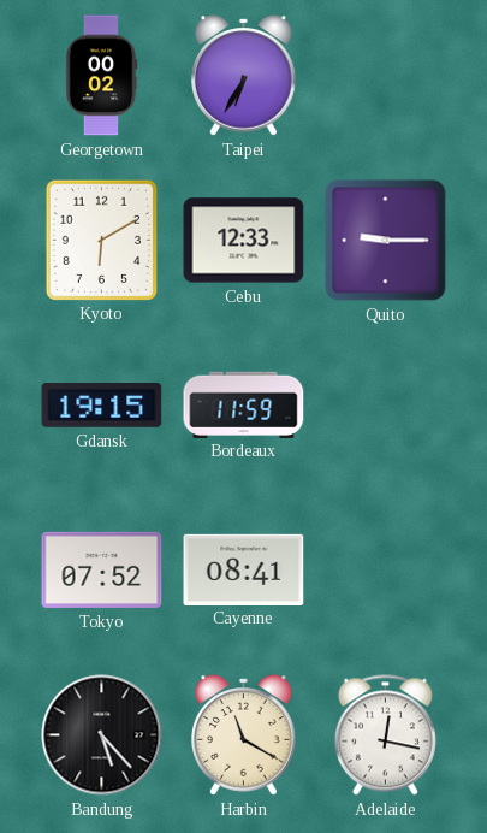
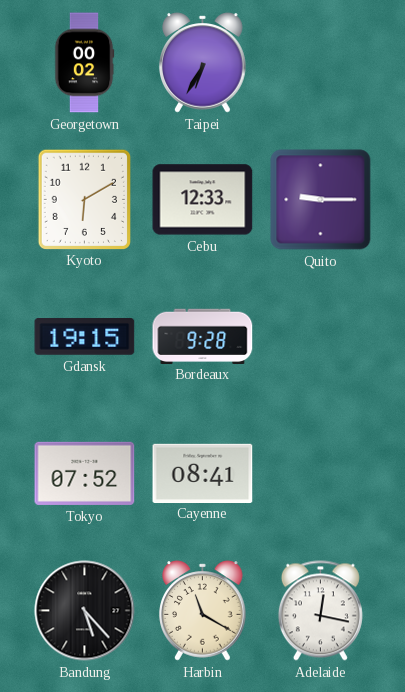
Bordeaux: 11:59 -> 9:28 (203, 336)
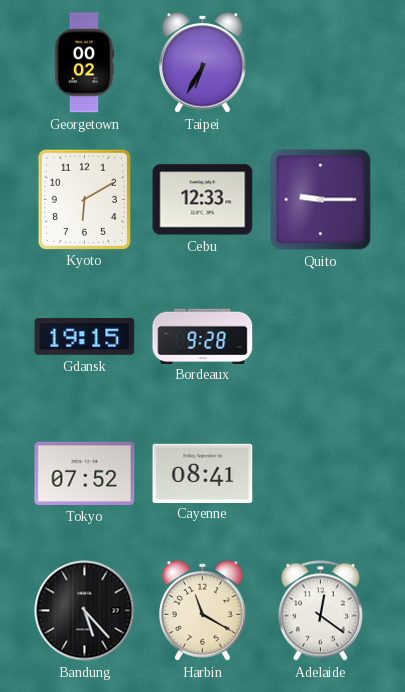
Adelaide: 12:17 -> 12:21 (320, 611)
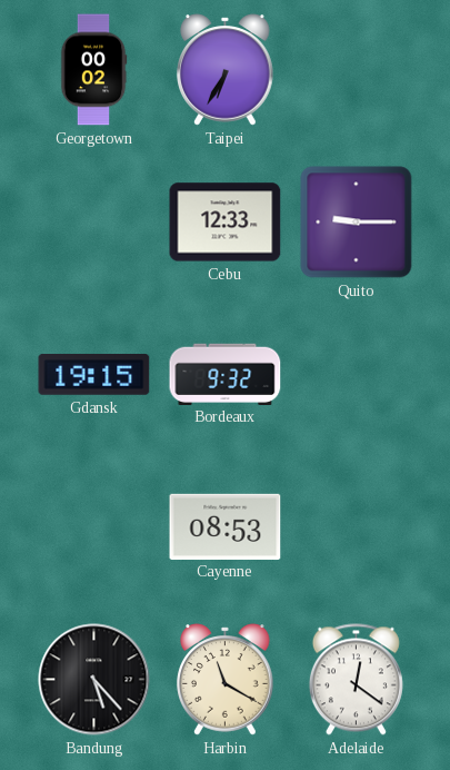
Kyoto: 6:10 -> none (84, 199)
Bordeaux: 9:28 -> 9:32 (226, 374)
Tokyo: 07:52 -> none (85, 473)
Cayenne: 08:41 -> 08:53 (226, 526)
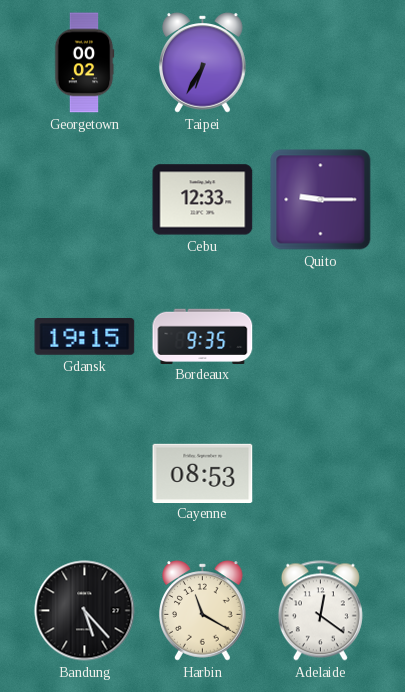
Bordeaux: 9:32 -> 9:35 (203, 336)
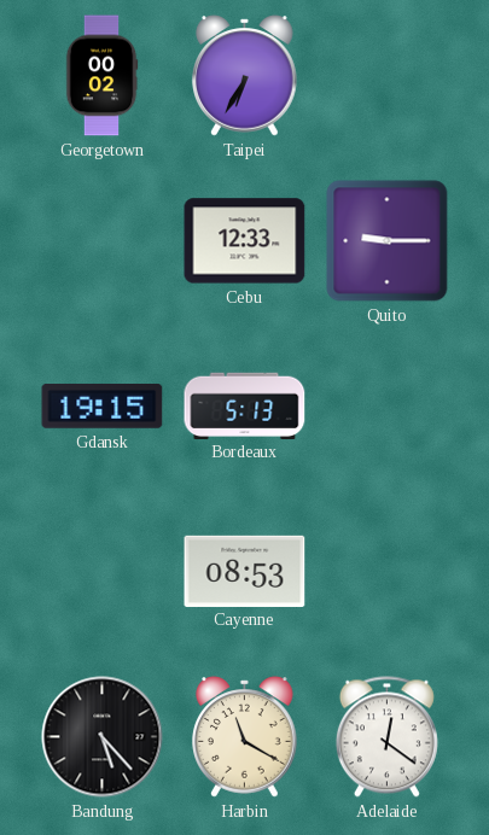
Bordeaux: 9:35 -> 5:13 (245, 405)
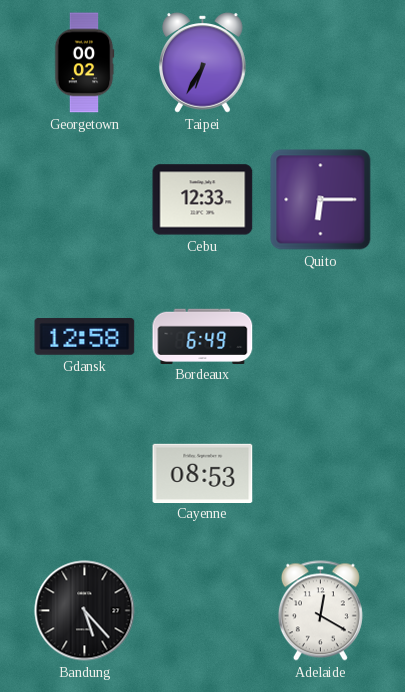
Quito: 9:15 -> 6:15 (321, 200)
Gdansk: 19:15 -> 12:58 (85, 337)
Bordeaux: 5:13 -> 6:49 (203, 336)
Harbin: 11:20 -> none (245, 737)
Adelaide: 12:21 -> 12:20 (320, 611)
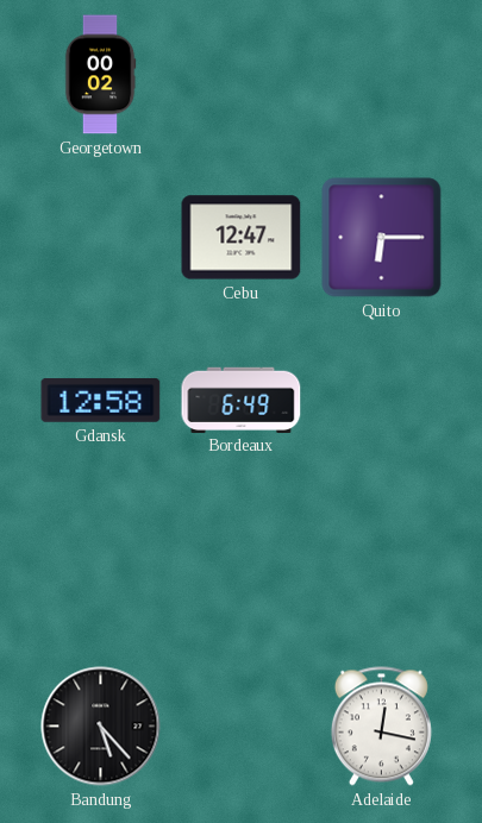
Taipei: 6:35 -> none (203, 63)
Cebu: 12:33 -> 12:47 (242, 238)
Cayenne: 08:53 -> none (203, 473)
Adelaide: 12:20 -> 12:17 (381, 727)
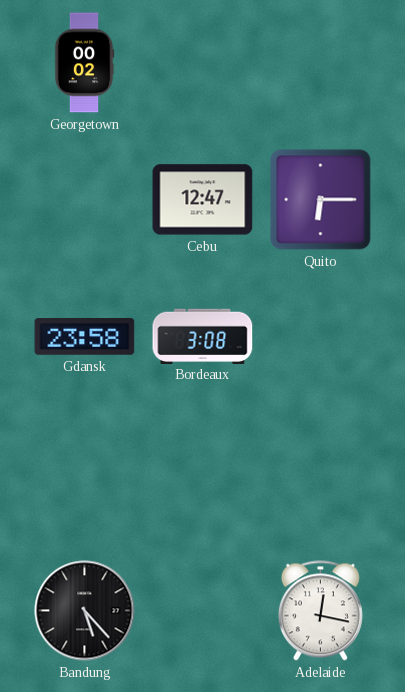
Gdansk: 12:58 -> 23:58 (85, 337)
Bordeaux: 6:49 -> 3:08 (203, 336)
